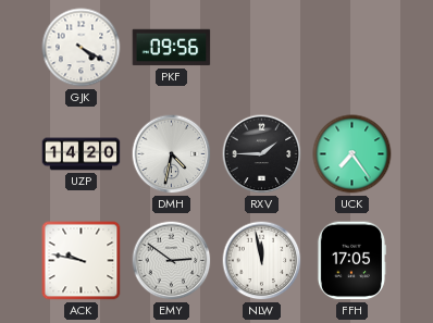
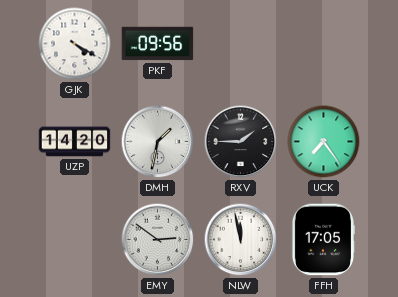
DMH: 4:32 -> 1:32 (158, 142)
ACK: 9:47 -> none (82, 261)
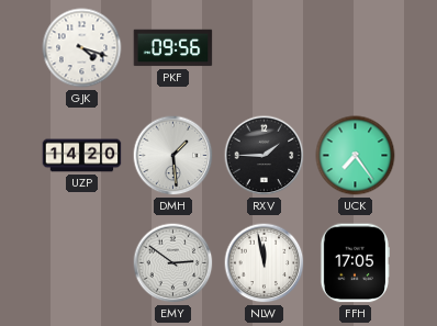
GJK: 4:20 -> 4:18 (82, 48)
DMH: 1:32 -> 1:29 (173, 156)
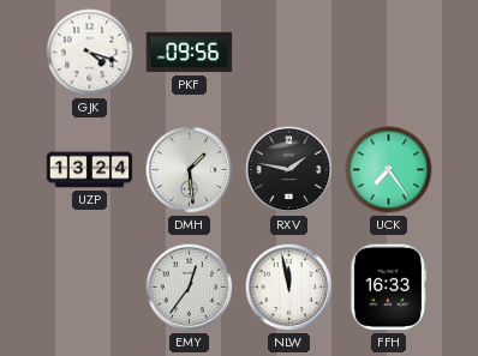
UZP: 14:20 -> 13:24 (90, 170)
RXV: 1:45 -> 1:47 (289, 170)
EMY: 2:51 -> 12:36 (190, 288)
FFH: 17:05 -> 16:33 (388, 288)
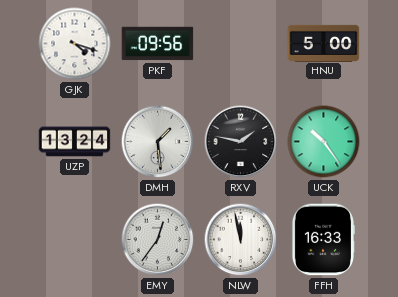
HNU: none -> 5:00 (324, 43)
UCK: 7:24 -> 10:24 (324, 142)
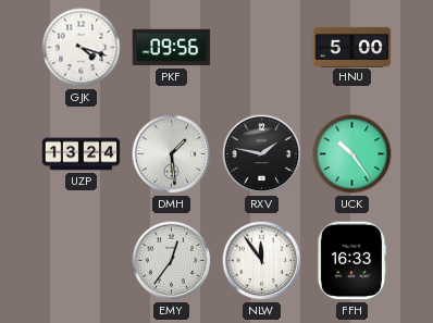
NLW: 11:58 -> 11:54 (262, 261)
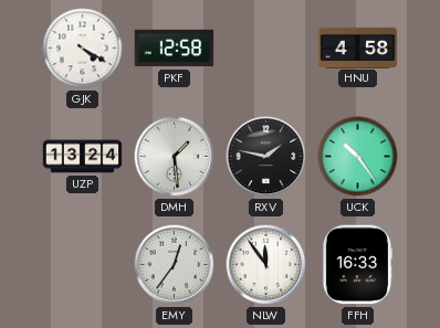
GJK: 4:18 -> 4:20 (83, 49)
PKF: 09:56 -> 12:58 (175, 49)
HNU: 5:00 -> 4:58 (358, 47)
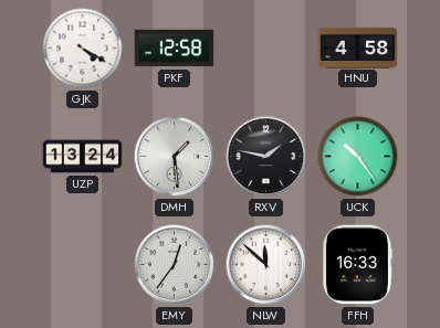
NLW: 11:54 -> 11:52 (266, 265)
